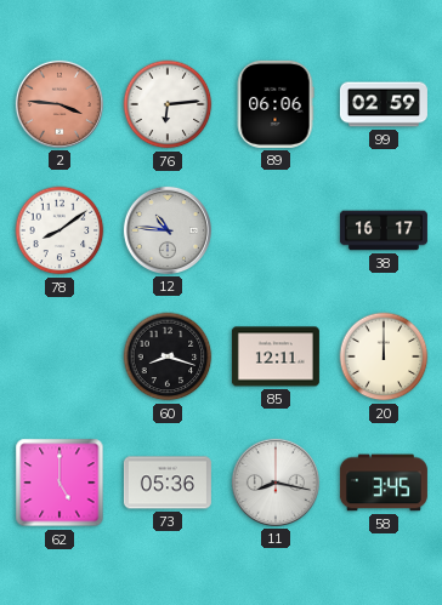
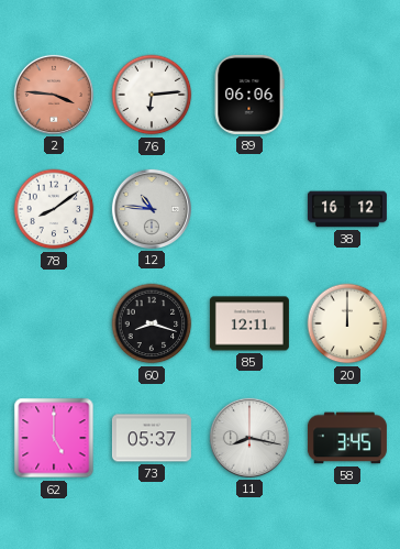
99: 02:59 -> none (384, 104)
38: 16:17 -> 16:12 (347, 209)
73: 05:36 -> 05:37 (152, 438)
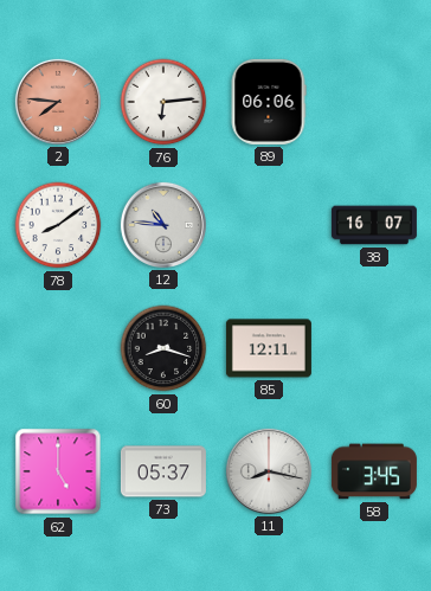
2: 3:46 -> 7:46 (58, 102)
38: 16:12 -> 16:07 (374, 225)
20: 12:00 -> none (347, 323)
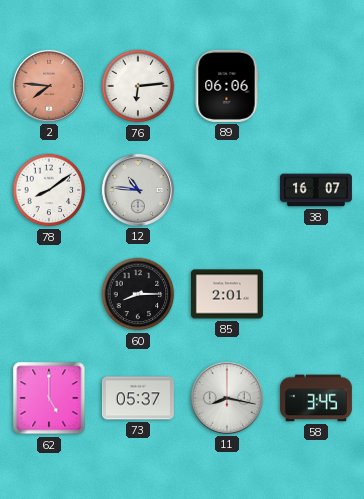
60: 8:18 -> 8:15 (138, 294)
85: 12:11 -> 2:01 (227, 294)
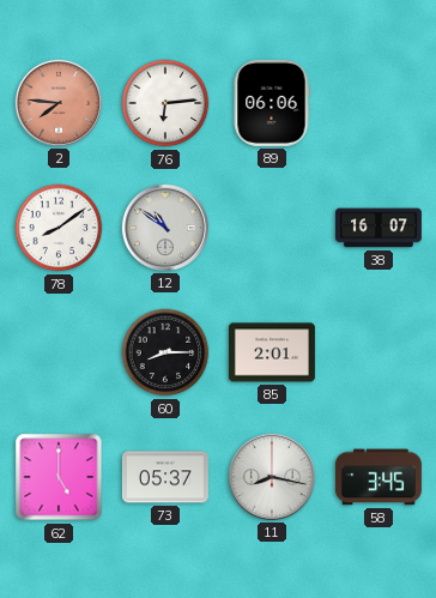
12: 10:46 -> 10:51 (165, 228)
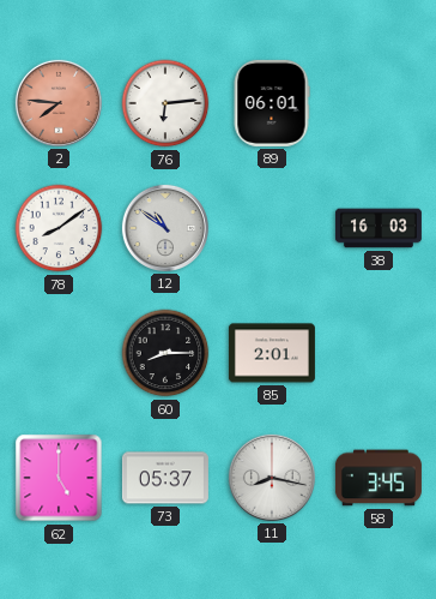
89: 06:06 -> 06:01 (272, 103)
38: 16:07 -> 16:03 (379, 228)
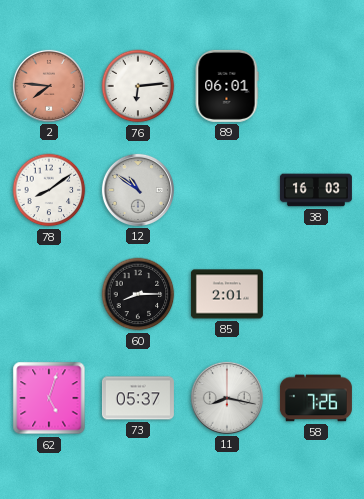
62: 5:00 -> 5:03 (49, 398)
58: 3:45 -> 7:26 (316, 398)
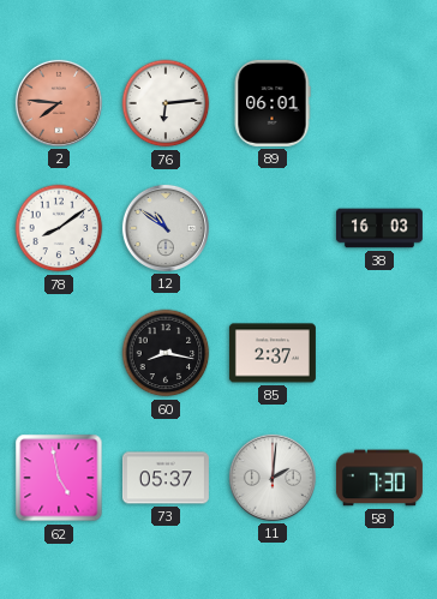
60: 8:15 -> 8:17 (166, 353)
85: 2:01 -> 2:37 (273, 353)
62: 5:03 -> 4:58 (59, 478)
11: 8:17 -> 2:01 (273, 478)
58: 7:26 -> 7:30 (379, 478)
